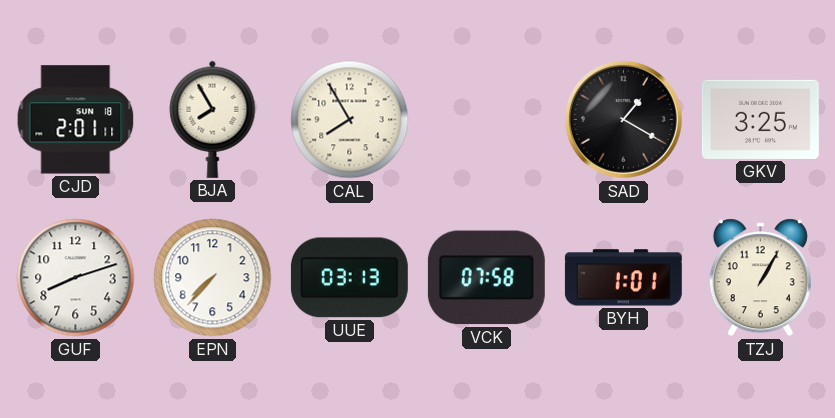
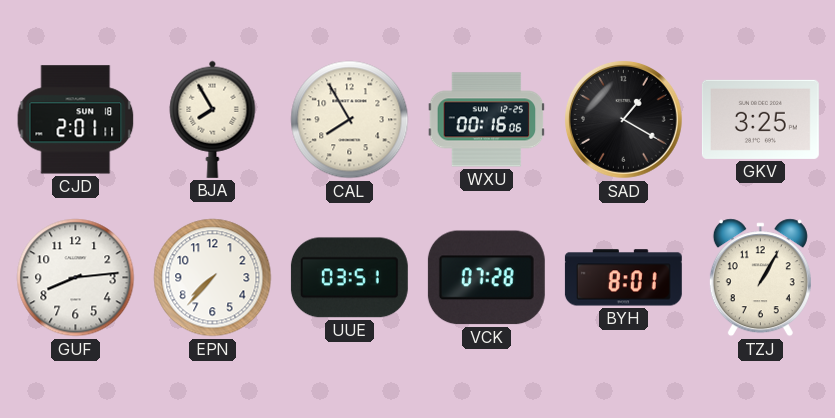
WXU: none -> 00:16 (487, 120)
GUF: 8:12 -> 8:14 (76, 278)
UUE: 03:13 -> 03:51 (349, 278)
VCK: 07:58 -> 07:28 (486, 278)
BYH: 1:01 -> 8:01 (623, 278)
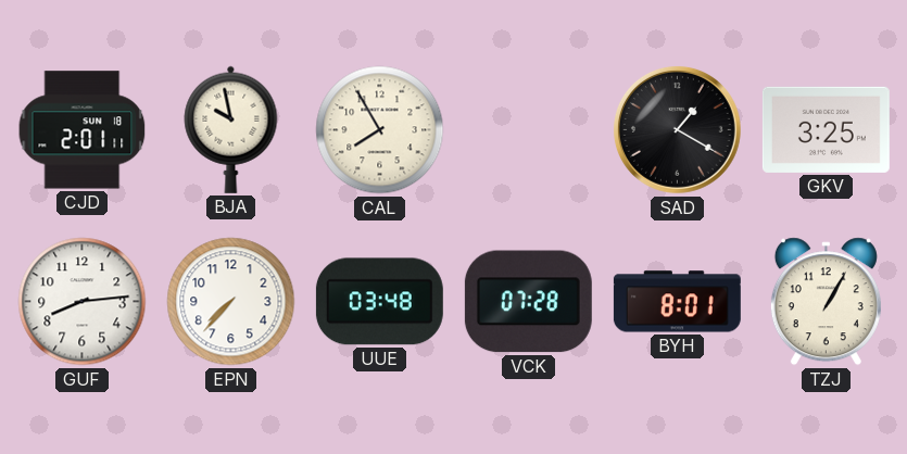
BJA: 7:55 -> 9:58 (231, 129)
WXU: 00:16 -> none (487, 120)
UUE: 03:51 -> 03:48 (379, 302)
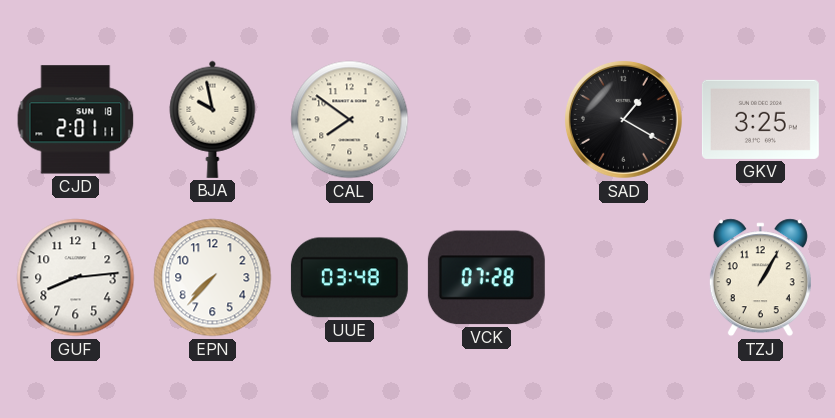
CAL: 7:55 -> 7:51 (350, 120)
BYH: 8:01 -> none (677, 302)
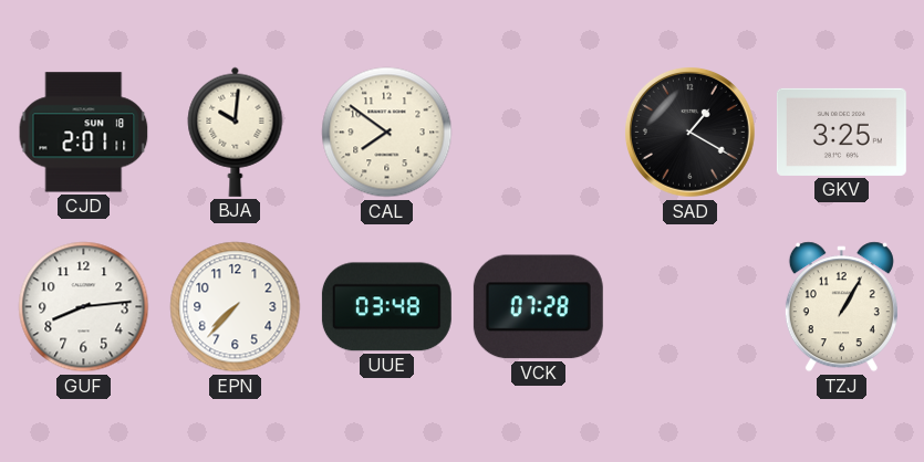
BJA: 9:58 -> 10:01 (236, 132)
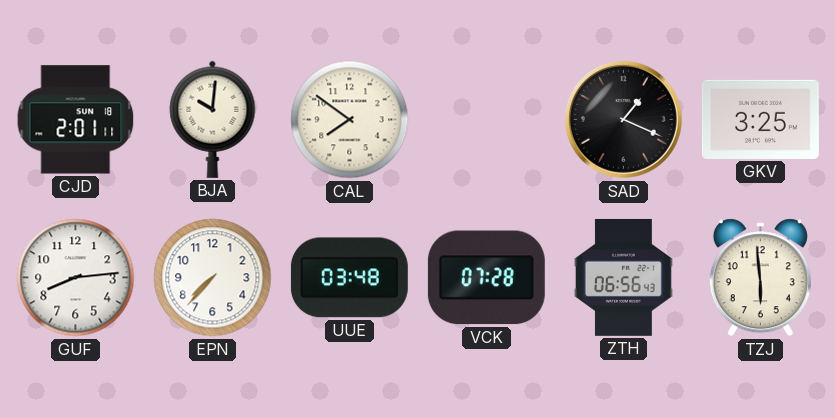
SAD: 1:20 -> 1:19 (624, 120)
ZTH: none -> 06:56 (623, 277)
TZJ: 1:05 -> 5:59 (760, 278)
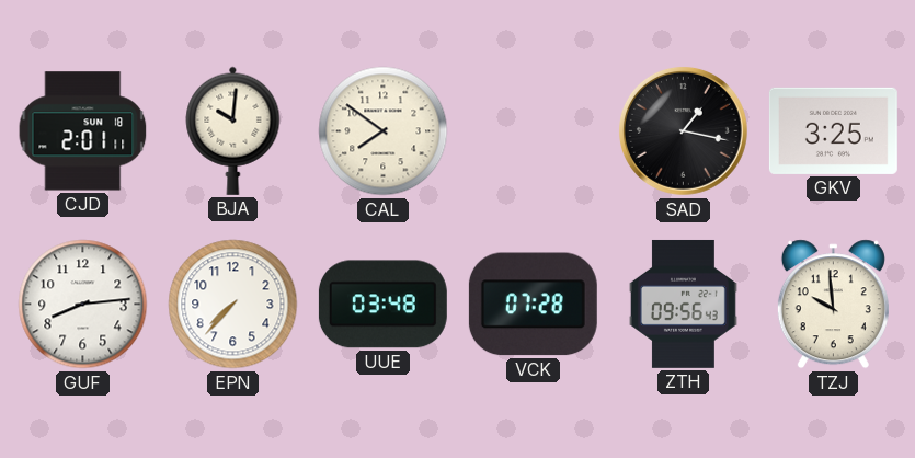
SAD: 1:19 -> 1:17 (684, 131)
ZTH: 06:56 -> 09:56 (683, 304)
TZJ: 5:59 -> 9:59 (833, 305)
